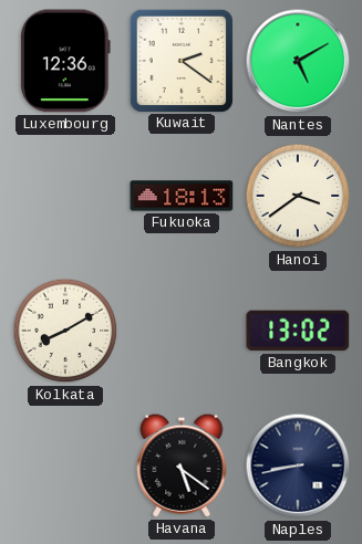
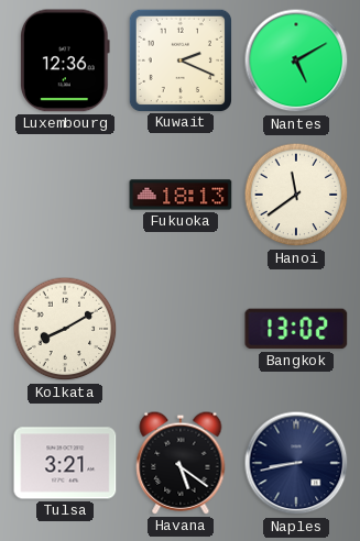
Kuwait: 2:21 -> 2:19 (179, 59)
Hanoi: 3:39 -> 11:39 (296, 195)
Tulsa: none -> 3:21 (65, 463)
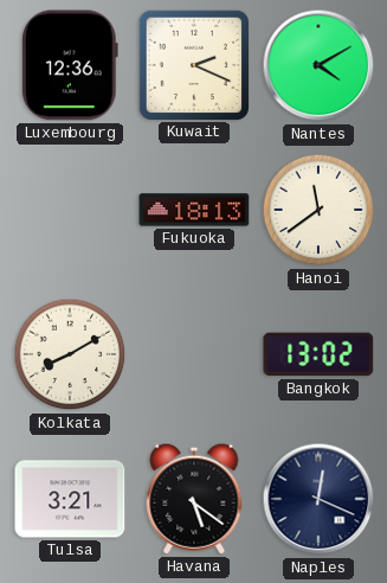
Nantes: 5:10 -> 4:10 (318, 65)
Naples: 8:43 -> 12:19 (318, 499)
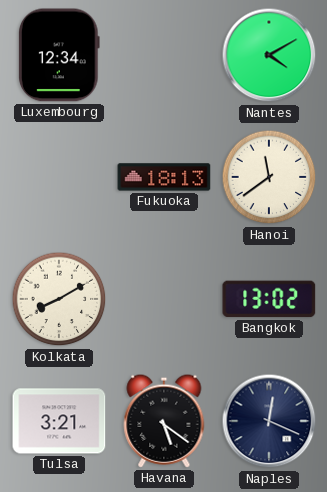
Luxembourg: 12:36 -> 12:34 (59, 55)
Kuwait: 2:19 -> none (193, 64)
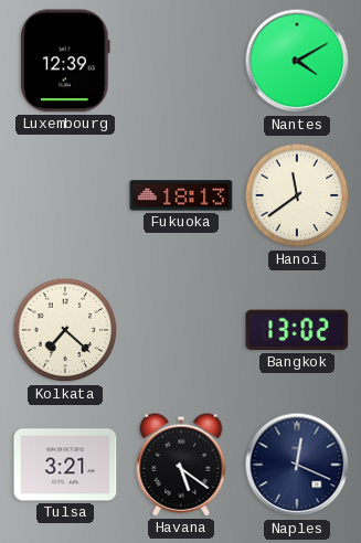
Luxembourg: 12:34 -> 12:39 (65, 61)
Kolkata: 8:10 -> 7:22 (65, 330)
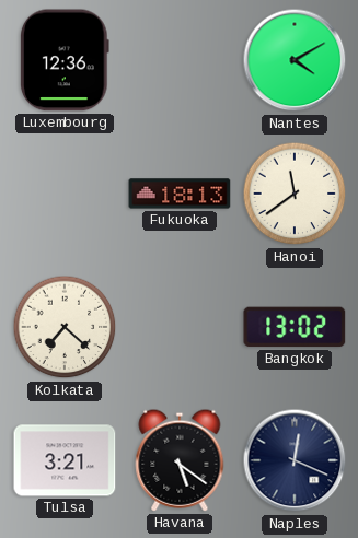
Luxembourg: 12:39 -> 12:36 (65, 60)
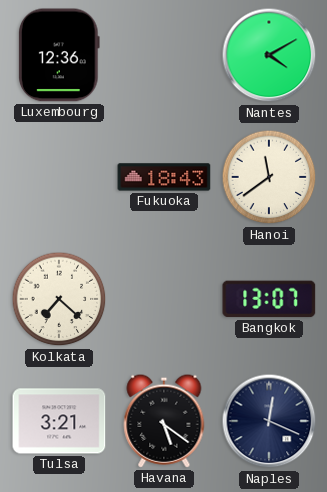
Fukuoka: 18:13 -> 18:43 (164, 177)
Bangkok: 13:02 -> 13:07 (269, 299)
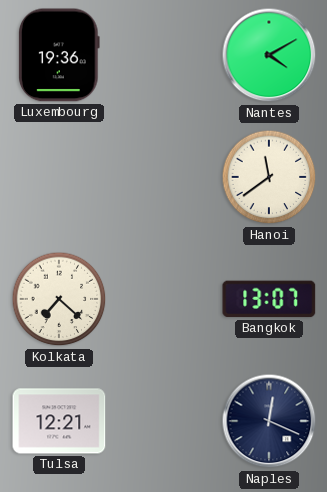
Luxembourg: 12:36 -> 19:36 (59, 55)
Fukuoka: 18:43 -> none (164, 177)
Tulsa: 3:21 -> 12:21 (59, 421)
Havana: 5:21 -> none (164, 421)
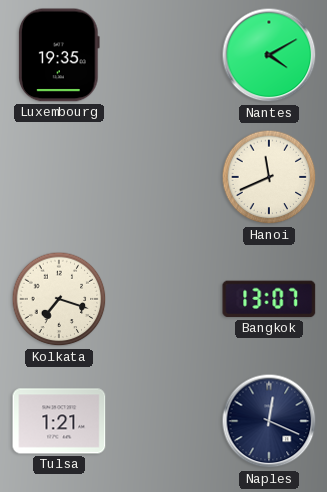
Luxembourg: 19:36 -> 19:35 (59, 55)
Hanoi: 11:39 -> 11:41 (269, 177)
Kolkata: 7:22 -> 7:18 (59, 299)
Tulsa: 12:21 -> 1:21 (59, 421)
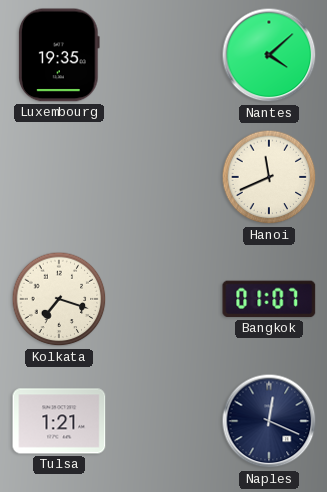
Nantes: 4:10 -> 4:08 (269, 55)
Bangkok: 13:07 -> 01:07 (269, 299)
